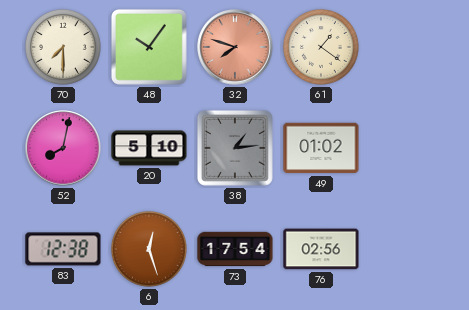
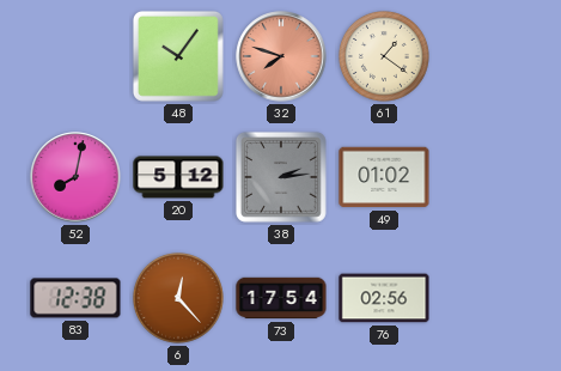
70: 7:30 -> none (63, 47)
20: 5:10 -> 5:12 (178, 177)
38: 1:14 -> 2:14 (281, 177)
6: 12:27 -> 12:23 (178, 298)
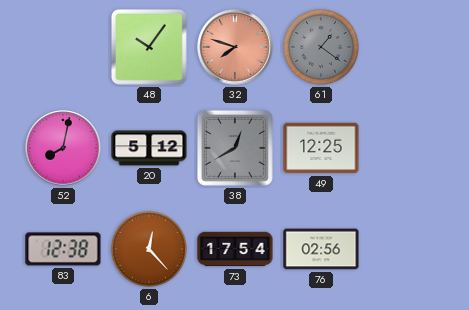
61 dial: cream -> grey (321, 47)
38: 2:14 -> 12:40 (235, 148)
49: 01:02 -> 12:25 (321, 148)
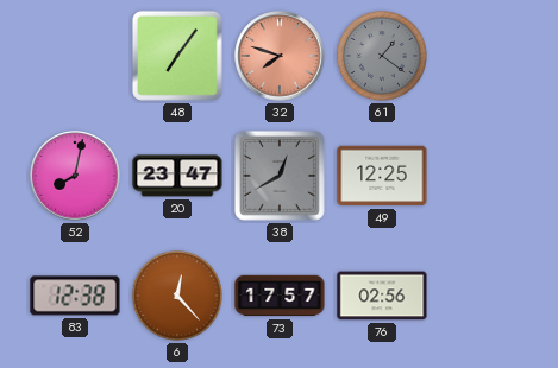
48: 10:06 -> 7:06 (177, 56)
20: 5:12 -> 23:47 (177, 176)
73: 17:54 -> 17:57 (280, 296)
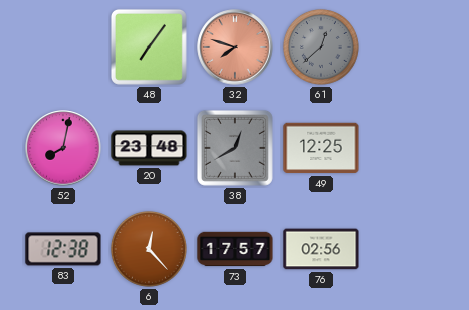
61: 1:21 -> 12:38 (321, 47)
20: 23:47 -> 23:48 (149, 148)
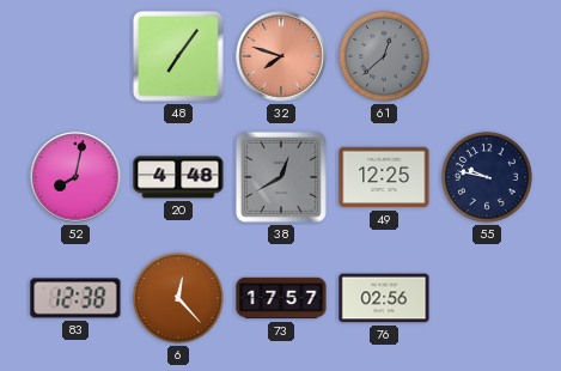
20: 23:48 -> 4:48 (178, 177)
55: none -> 9:47 (487, 177)
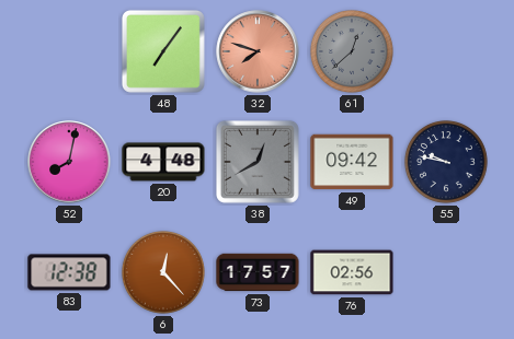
49: 12:25 -> 09:42 (352, 162)
